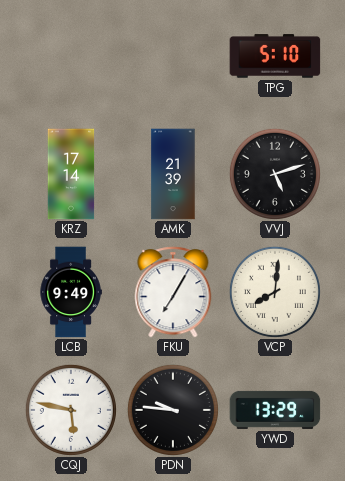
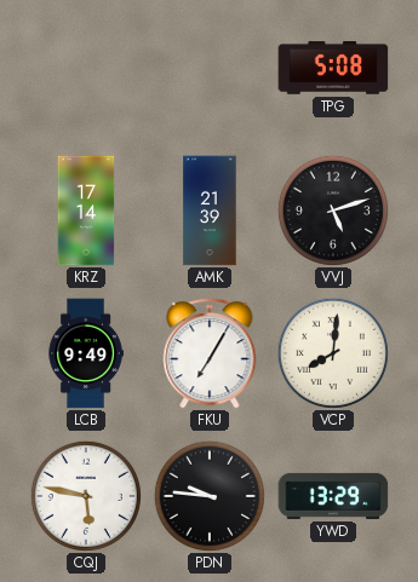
TPG: 5:10 -> 5:08 (333, 68)
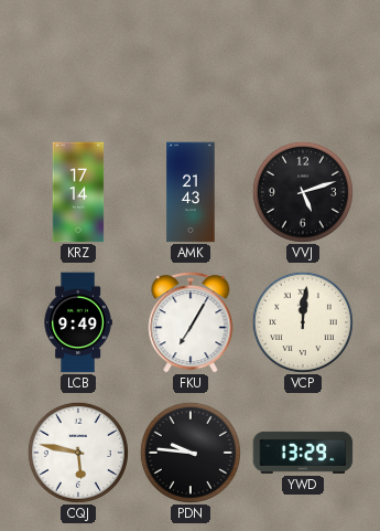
TPG: 5:08 -> none (333, 68)
AMK: 21:39 -> 21:43 (191, 192)
VCP: 8:01 -> 12:01 (303, 322)
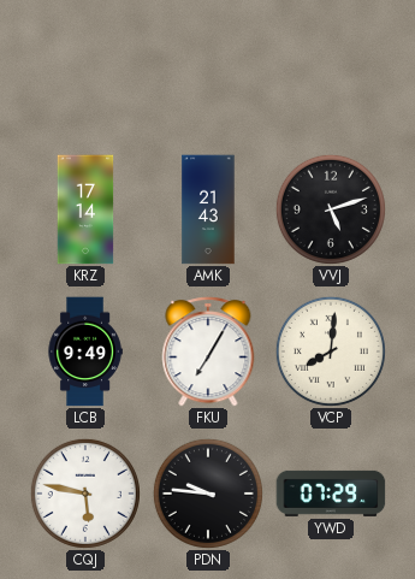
VCP: 12:01 -> 8:01 (331, 351)
YWD: 13:29 -> 07:29 (331, 494)
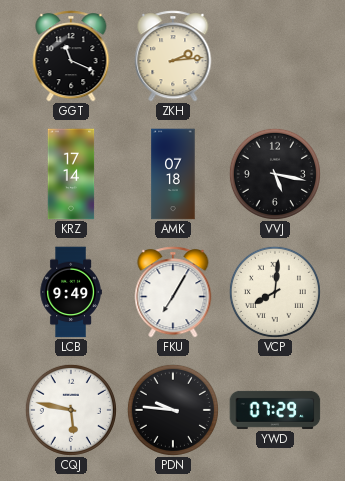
GGT: none -> 11:19 (71, 56)
ZKH: none -> 2:14 (173, 56)
AMK: 21:43 -> 07:18 (173, 174)
VVJ: 5:12 -> 5:17 (275, 174)
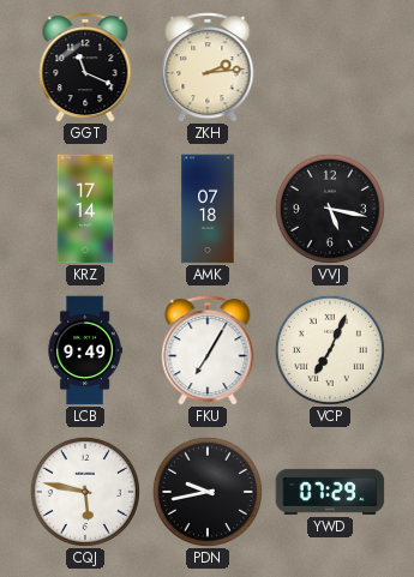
VCP: 8:01 -> 7:04 (330, 350)
PDN: 9:46 -> 9:43 (208, 492)
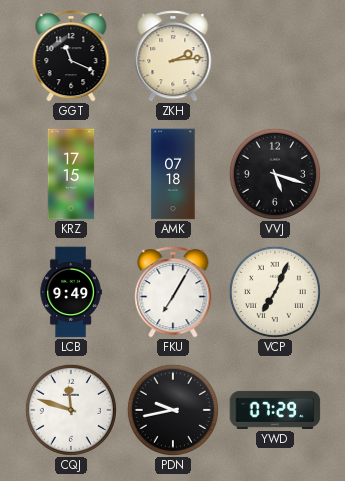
KRZ: 17:14 -> 17:15 (71, 174)
VVJ: 5:17 -> 5:18 (275, 174)
CQJ: 5:47 -> 11:48 (71, 410)
